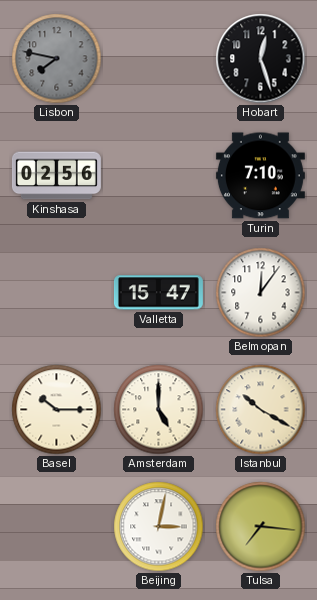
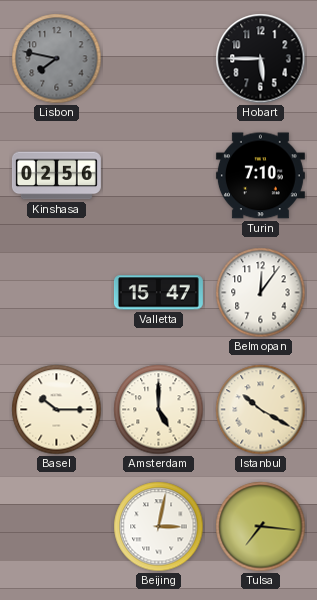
Hobart: 12:27 -> 5:45 (261, 59)
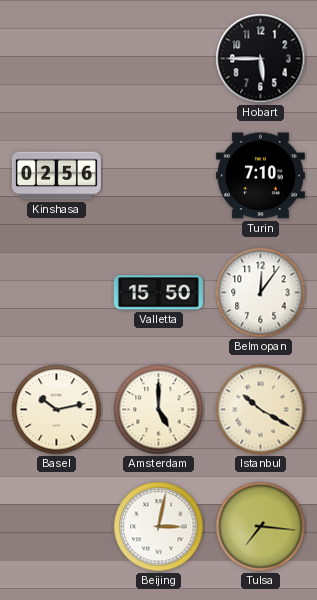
Lisbon: 7:47 -> none (57, 59)
Valletta: 15:47 -> 15:50 (158, 293)
Basel: 10:15 -> 10:13 (57, 410)
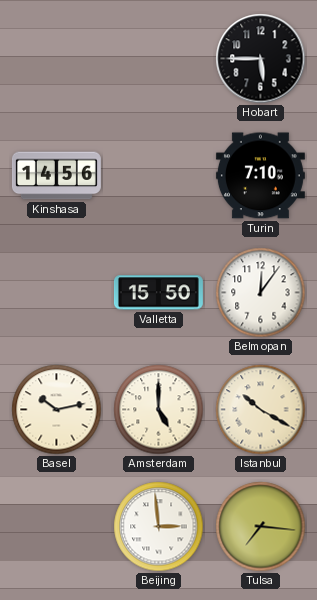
Kinshasa: 02:56 -> 14:56 (56, 176)
Beijing: 3:02 -> 2:59 (159, 527)
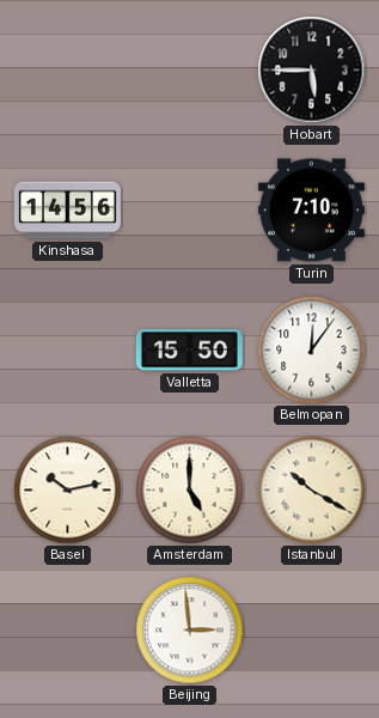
Tulsa: 7:16 -> none (261, 527)
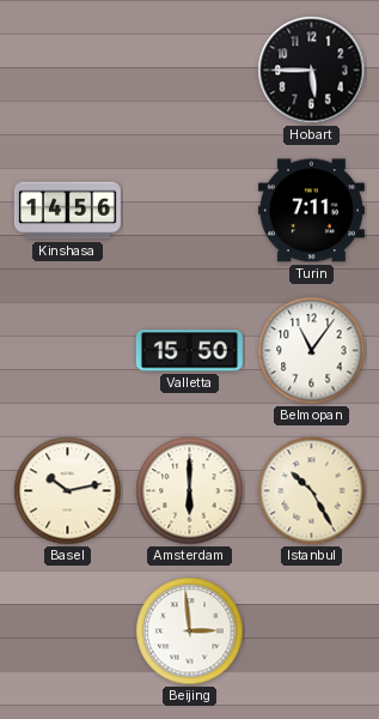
Turin: 7:10 -> 7:11 (311, 211)
Belmopan: 12:06 -> 11:06 (312, 351)
Amsterdam: 5:00 -> 6:00 (190, 491)
Istanbul: 10:20 -> 10:25 (312, 491)
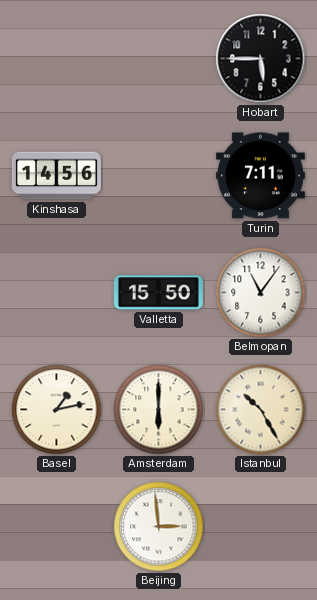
Basel: 10:13 -> 1:13 (57, 410)
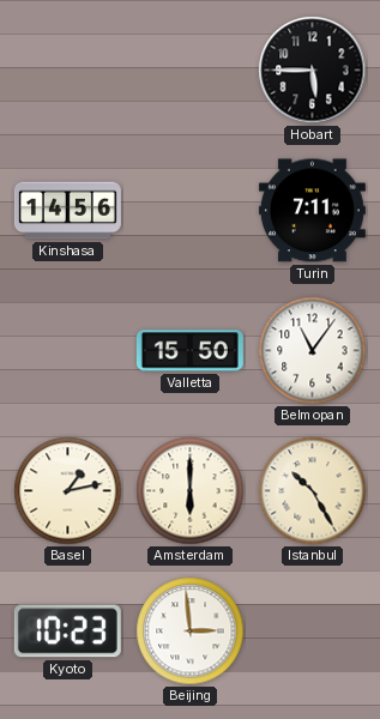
Kyoto: none -> 10:23 (67, 632)
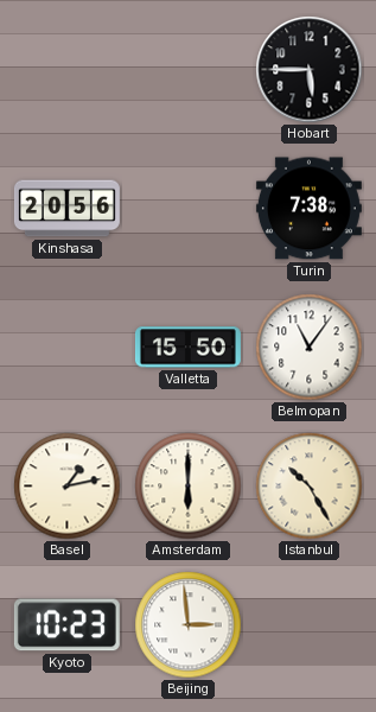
Kinshasa: 14:56 -> 20:56 (66, 209)
Turin: 7:11 -> 7:38 (308, 209)
